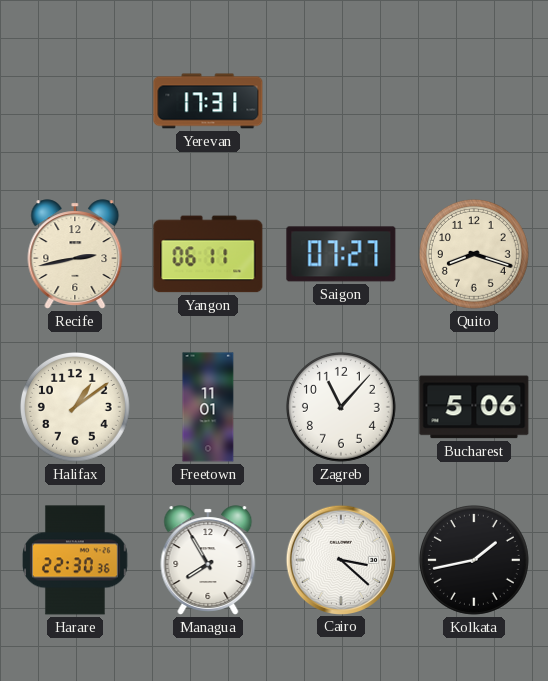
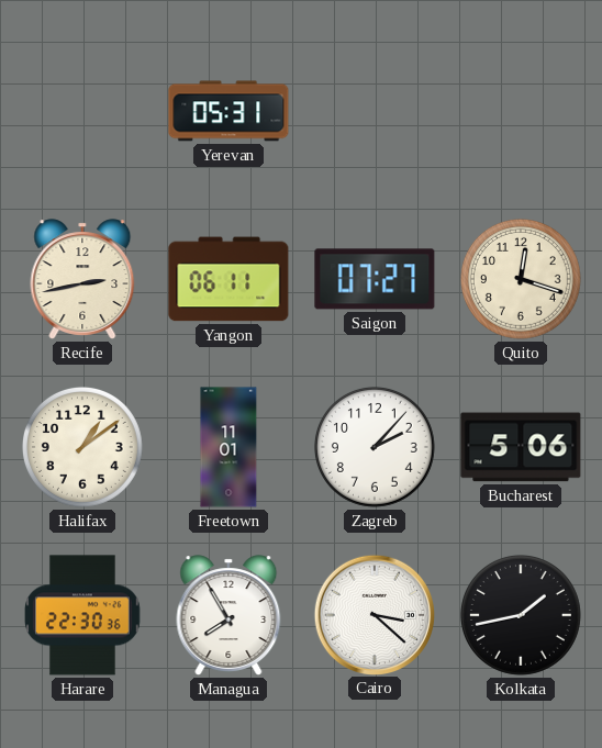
Yerevan: 17:31 -> 05:31 (228, 111)
Quito: 8:18 -> 12:18 (521, 279)
Zagreb: 11:07 -> 2:07 (375, 447)
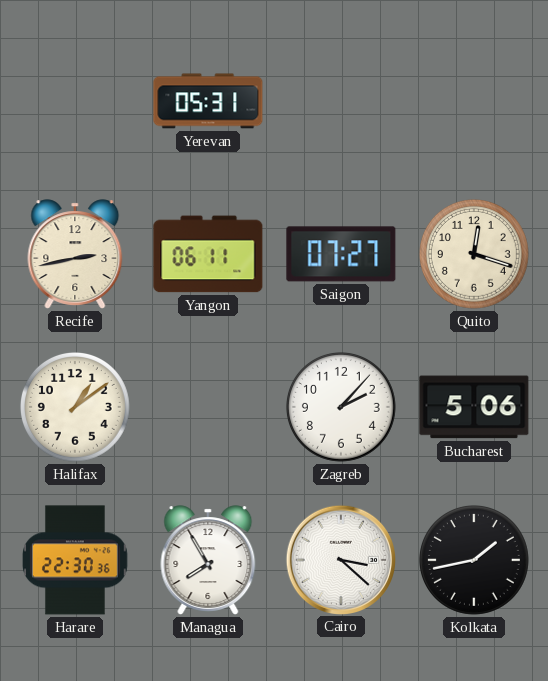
Freetown: 11:01 -> none (228, 447)
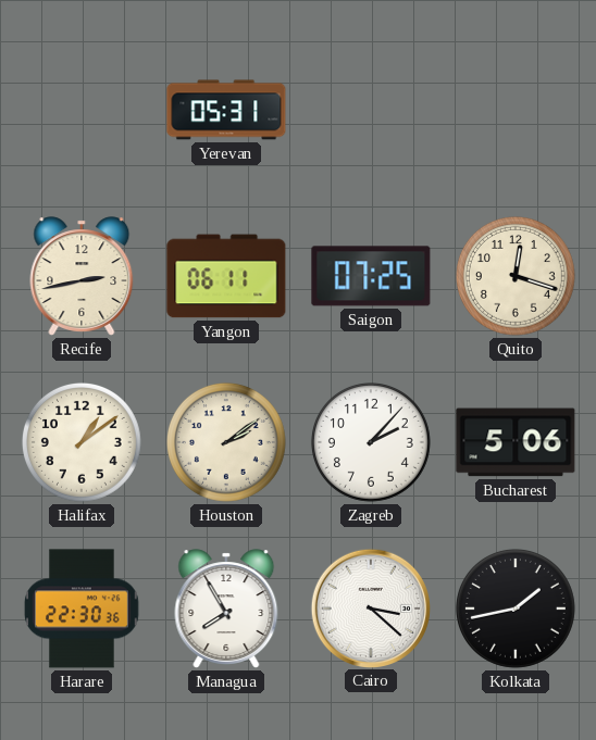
Saigon: 07:27 -> 07:25 (371, 276)
Houston: none -> 2:09 (226, 442)
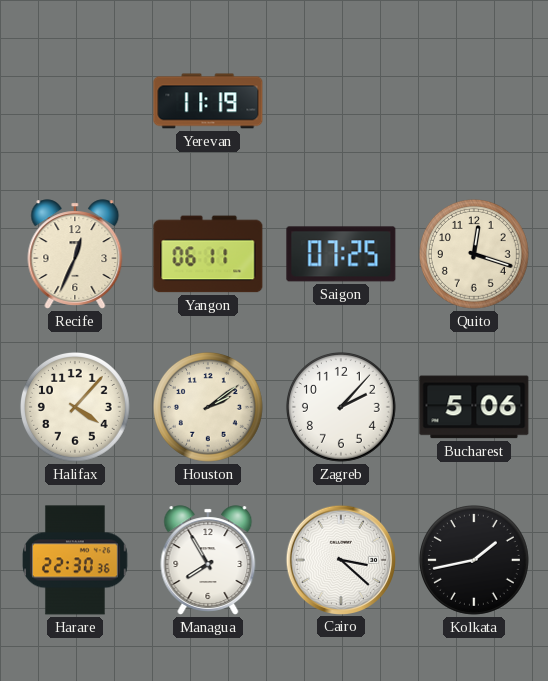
Yerevan: 05:31 -> 11:19 (208, 101)
Recife: 2:43 -> 12:34 (75, 254)
Halifax: 1:09 -> 4:07 (75, 407)
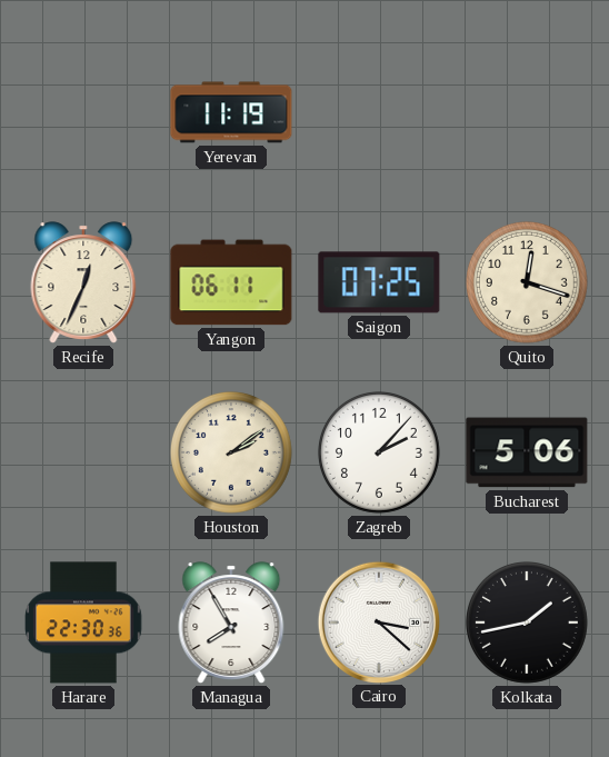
Halifax: 4:07 -> none (75, 407)
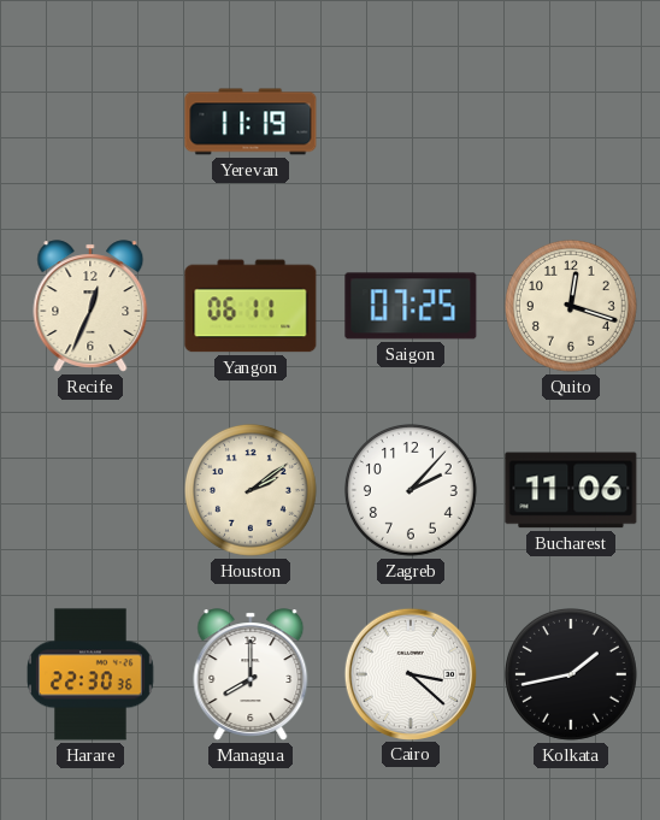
Bucharest: 5:06 -> 11:06 (571, 490)
Managua: 7:55 -> 8:00 (251, 674)
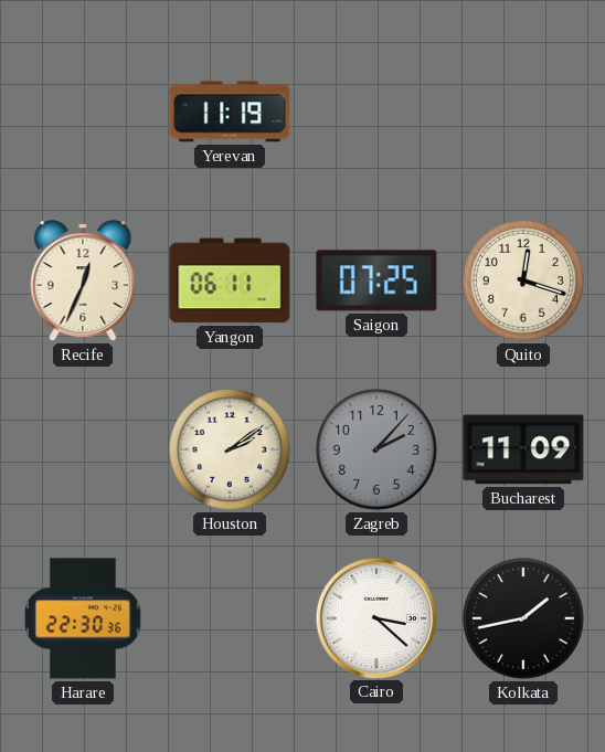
Zagreb dial: white -> grey (376, 449)
Bucharest: 11:06 -> 11:09 (523, 449)
Managua: 8:00 -> none (251, 674)
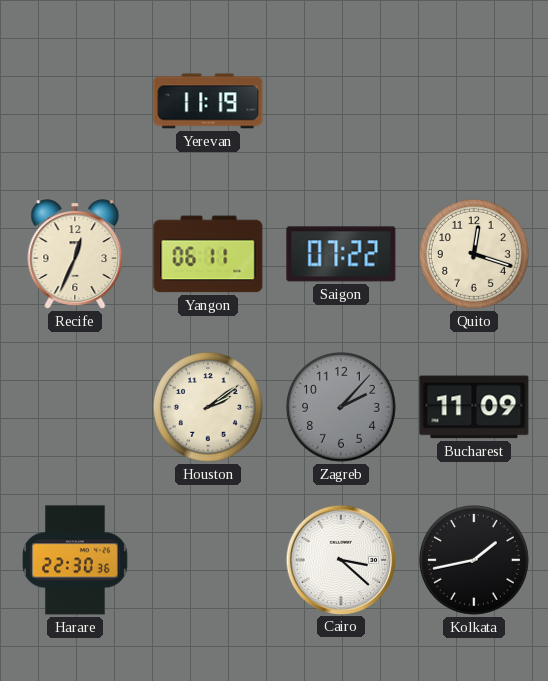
Saigon: 07:25 -> 07:22 (341, 254)
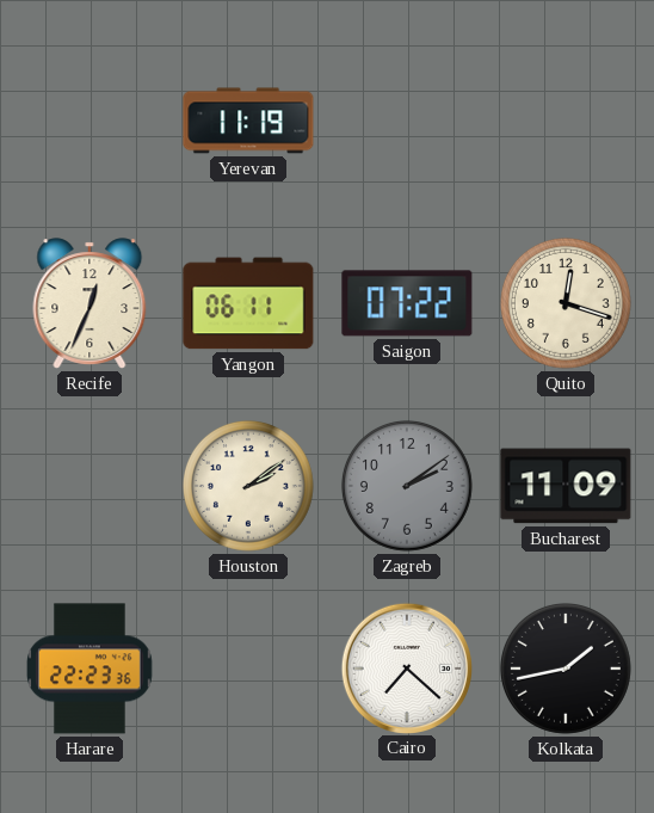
Zagreb: 2:07 -> 2:09 (407, 486)
Harare: 22:30 -> 22:23 (91, 669)
Cairo: 3:22 -> 7:22 (406, 667)
